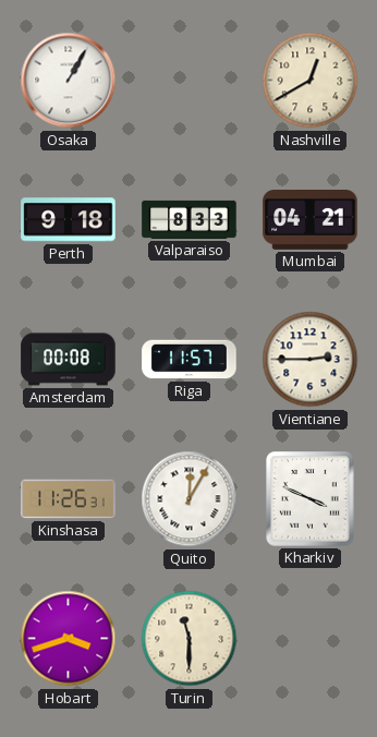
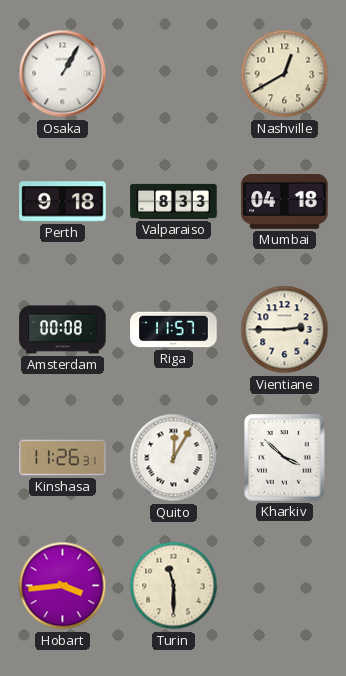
Mumbai: 04:21 -> 04:18 (285, 202)
Kharkiv: 3:49 -> 3:52 (285, 458)
Hobart: 3:42 -> 3:44 (63, 586)
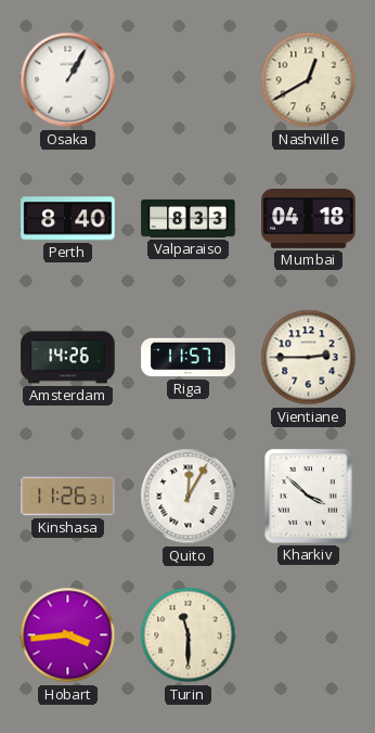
Perth: 9:18 -> 8:40 (68, 219)
Amsterdam: 00:08 -> 14:26 (68, 358)
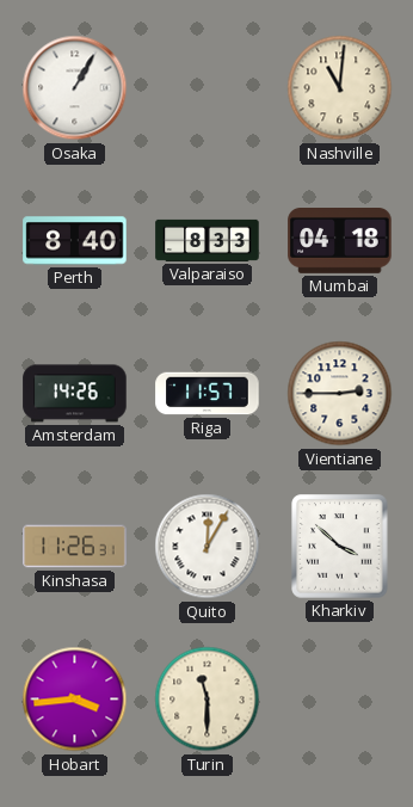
Nashville: 12:40 -> 11:01 (340, 88)
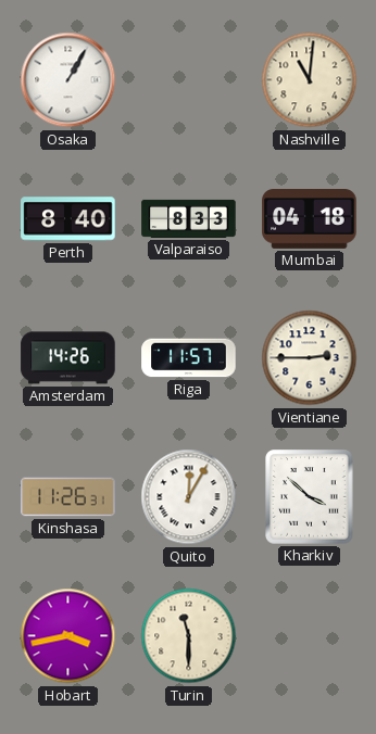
Hobart: 3:44 -> 3:43 (68, 636)
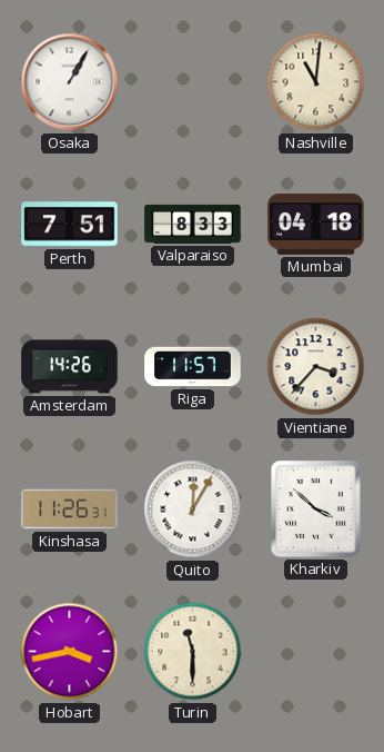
Perth: 8:40 -> 7:51 (70, 225)
Vientiane: 2:45 -> 3:37 (316, 367)
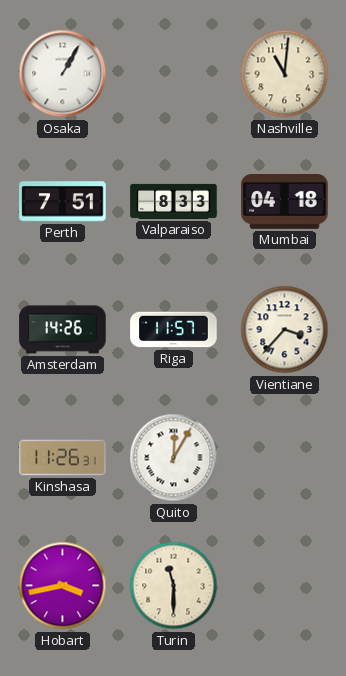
Kharkiv: 3:52 -> none (316, 509)
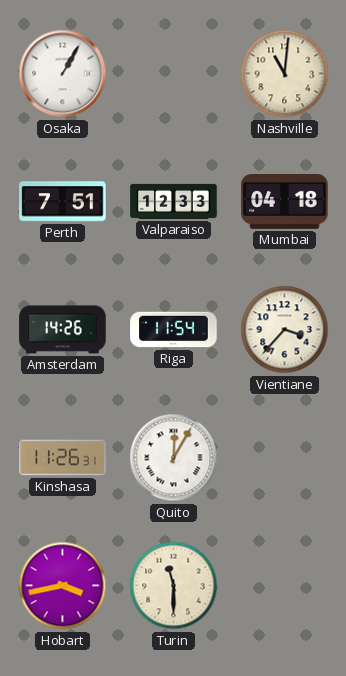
Valparaiso: 8:33 -> 12:33 (174, 201)
Riga: 11:57 -> 11:54 (174, 330)
